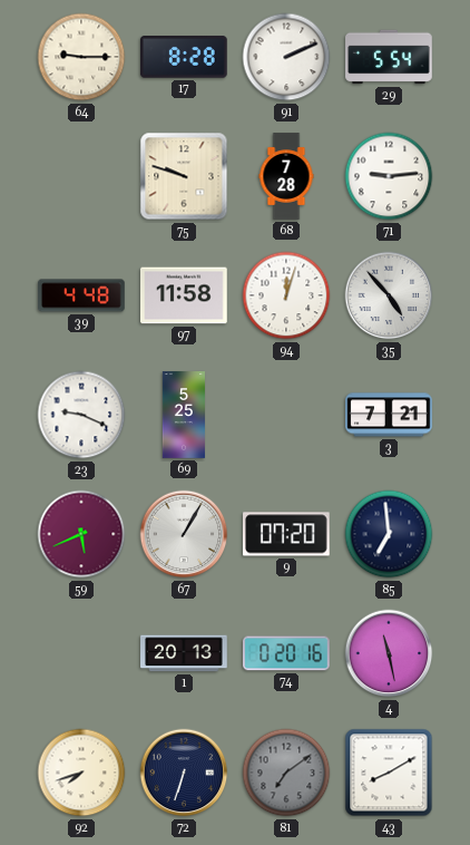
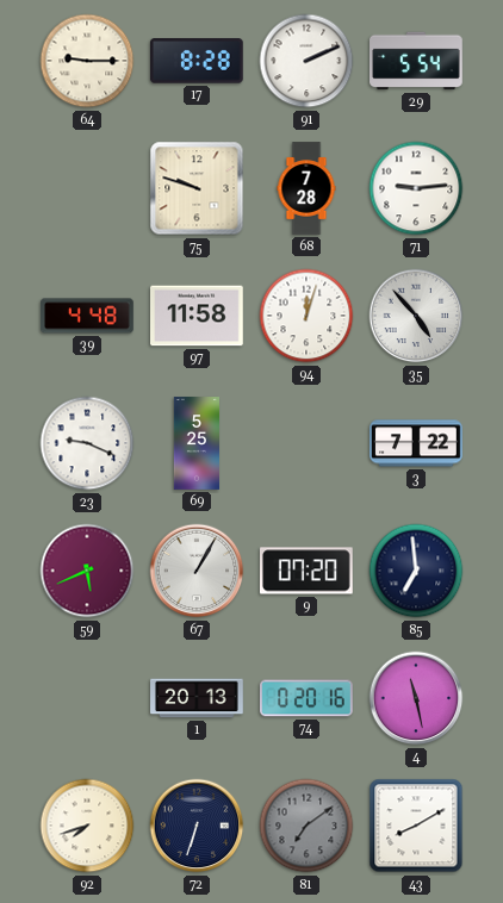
3: 7:21 -> 7:22 (416, 443)
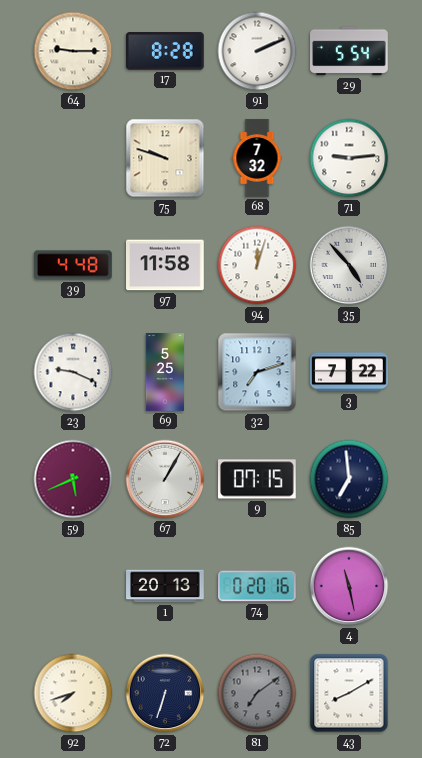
68: 7:28 -> 7:32 (257, 158)
32: none -> 7:12 (257, 372)
9: 07:20 -> 07:15 (258, 479)
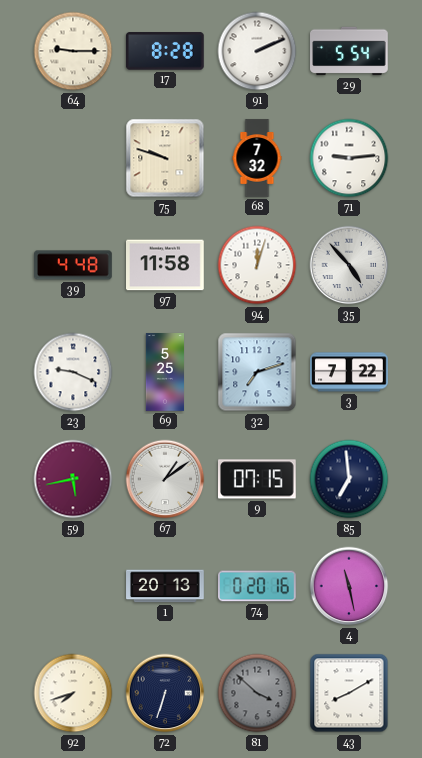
59: 5:41 -> 5:43 (73, 479)
67: 1:05 -> 1:09 (165, 479)
81: 7:09 -> 3:52 (257, 693)
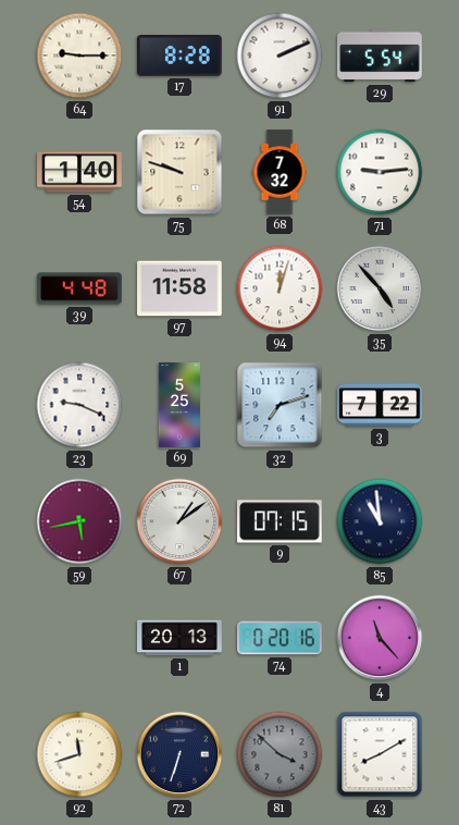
54: none -> 1:40 (79, 172)
85: 6:59 -> 10:59 (380, 521)
4: 11:28 -> 11:23 (380, 638)
92: 7:42 -> 11:42 (79, 754)
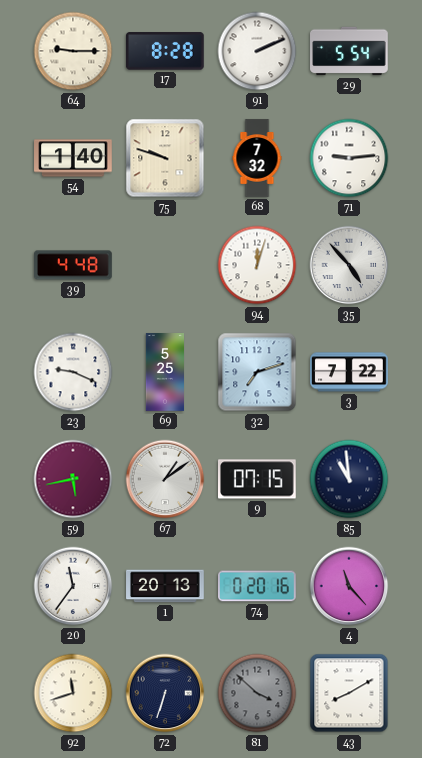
97: 11:58 -> none (181, 288)
20: none -> 11:36 (73, 586)
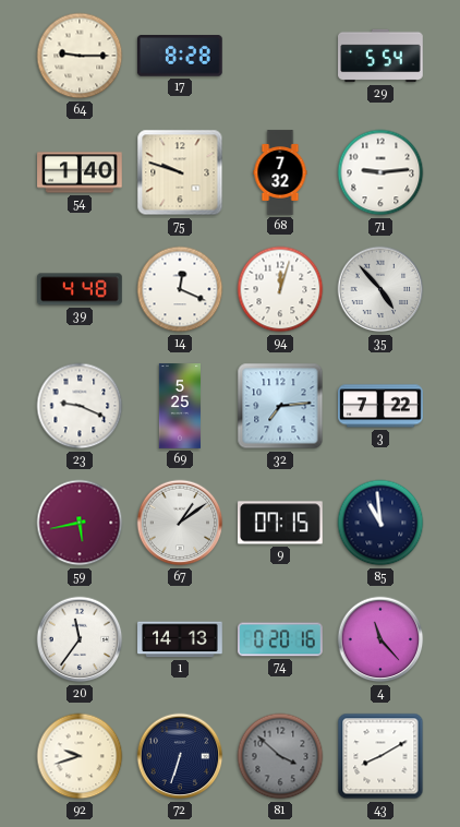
91: 2:11 -> none (257, 51)
14: none -> 12:19 (180, 289)
32: 7:12 -> 7:14 (280, 406)
1: 20:13 -> 14:13 (180, 639)
92: 11:42 -> 9:42 (80, 756)
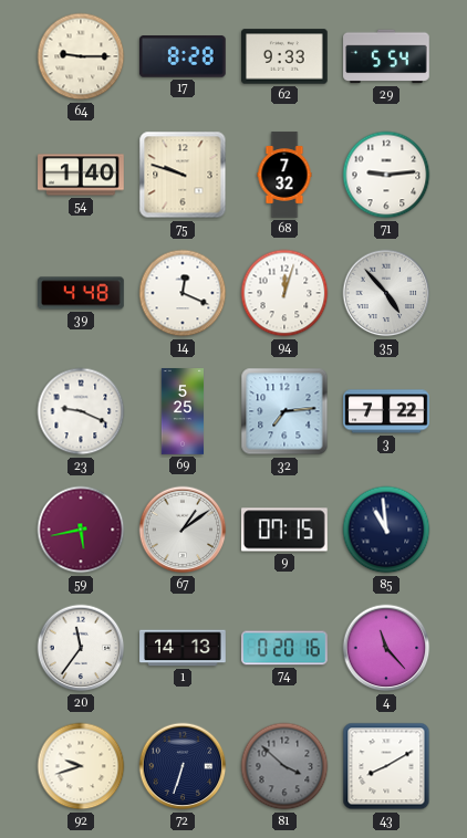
62: none -> 9:33 (286, 56)
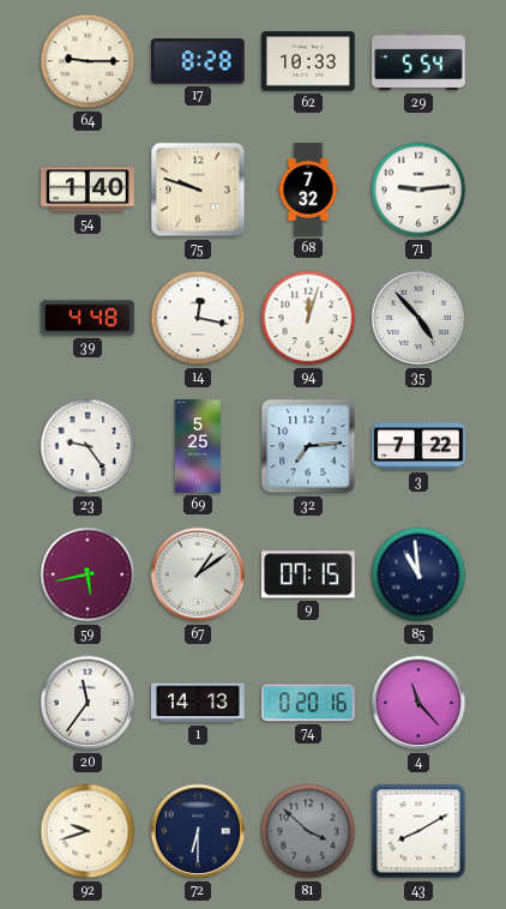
62: 9:33 -> 10:33 (309, 61)
14: 12:19 -> 12:17 (198, 318)
23: 9:19 -> 9:24 (88, 446)
72: 6:33 -> 6:30 (198, 831)
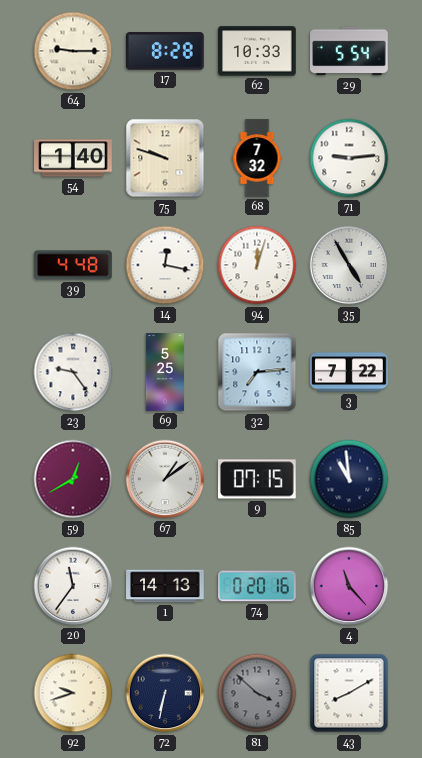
35: 4:53 -> 4:55 (349, 265)
59: 5:43 -> 12:40 (73, 479)
72: 6:30 -> 6:32 (165, 693)
